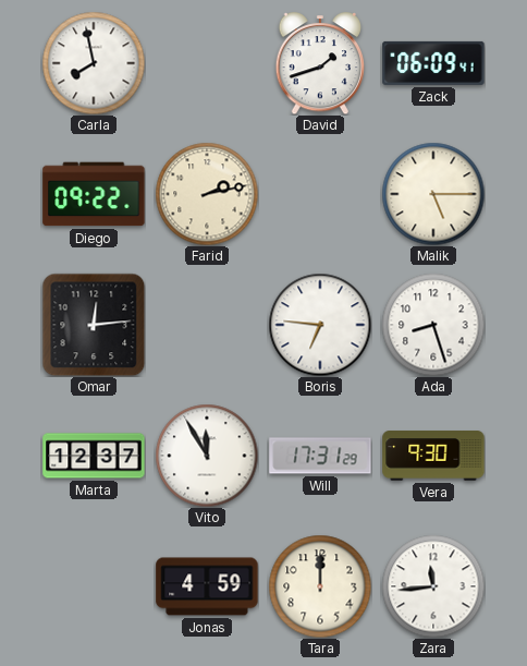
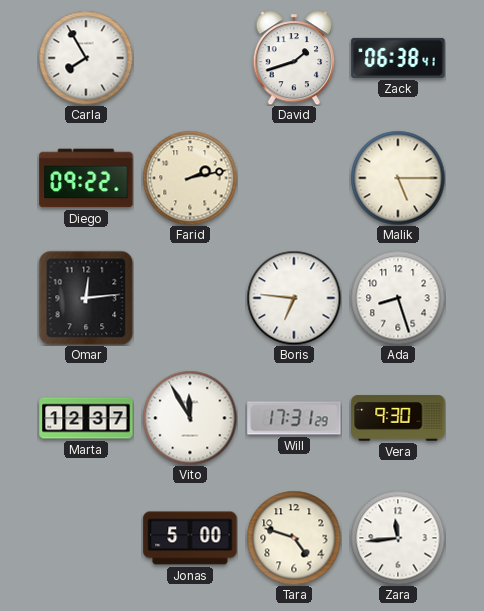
Carla: 7:58 -> 7:55 (86, 58)
Zack: 06:09 -> 06:38 (398, 58)
Jonas: 4:59 -> 5:00 (190, 538)
Tara: 12:00 -> 4:48 (294, 538)
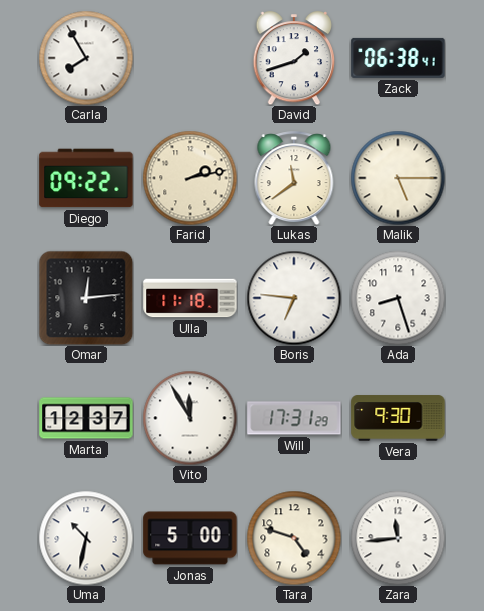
Lukas: none -> 11:39 (294, 178)
Ulla: none -> 11:18 (190, 298)
Uma: none -> 10:32 (86, 538)
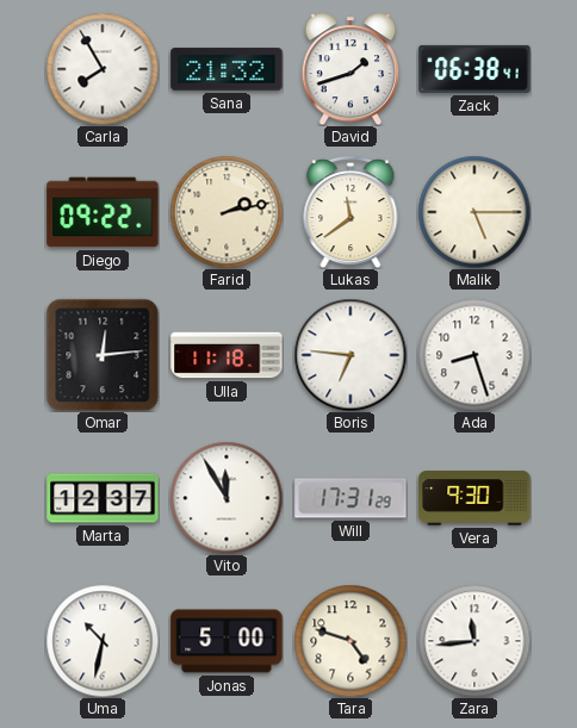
Sana: none -> 21:32 (227, 69)
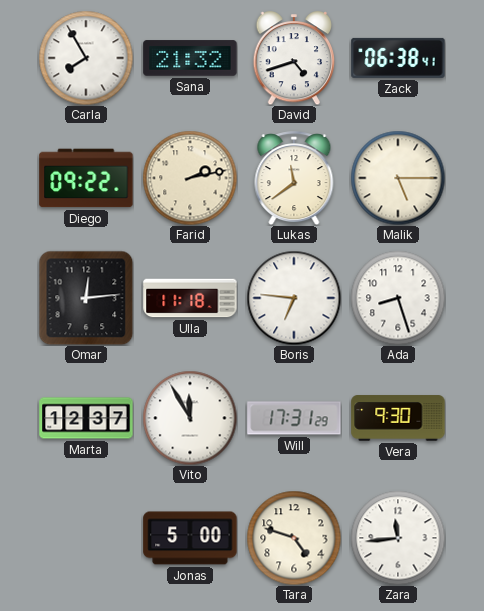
David: 1:42 -> 4:42 (294, 58)
Uma: 10:32 -> none (103, 641)
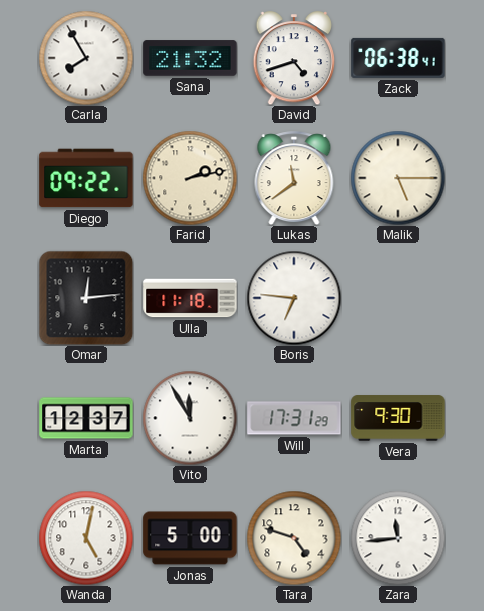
Ada: 8:27 -> none (398, 298)
Wanda: none -> 5:02 (86, 538)
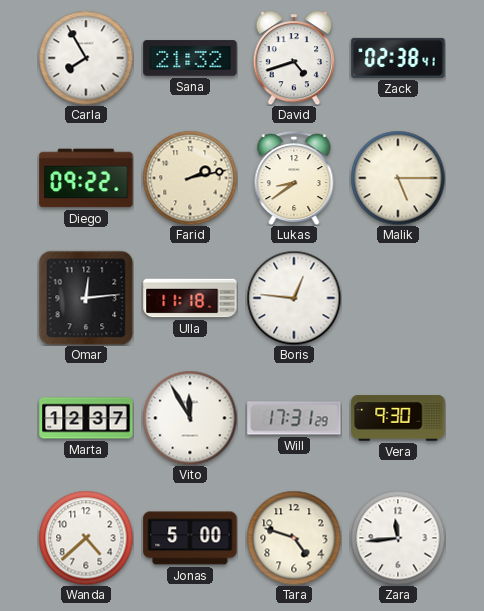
Zack: 06:38 -> 02:38 (398, 58)
Lukas: 11:39 -> 8:39 (294, 178)
Boris: 6:46 -> 12:46 (294, 298)
Wanda: 5:02 -> 4:38 (86, 538)
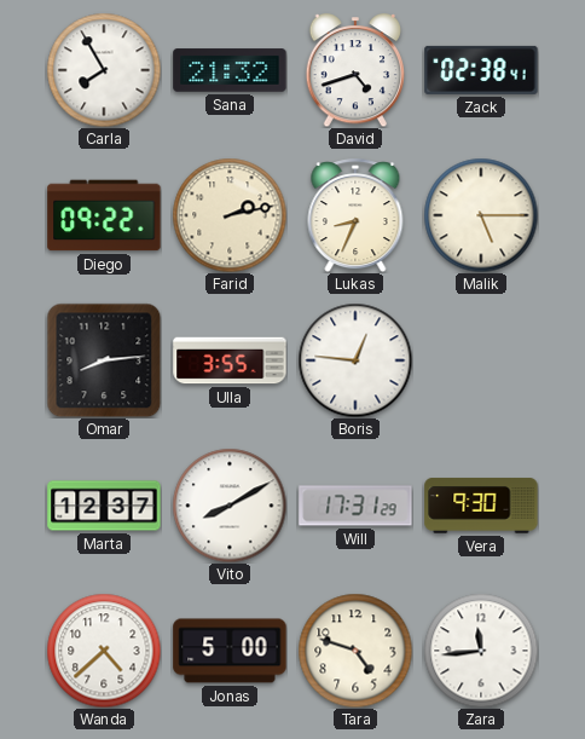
Lukas: 8:39 -> 8:34 (355, 215)
Omar: 12:14 -> 8:14 (104, 360)
Ulla: 11:18 -> 3:55 (230, 360)
Vito: 11:55 -> 8:10 (230, 506)
